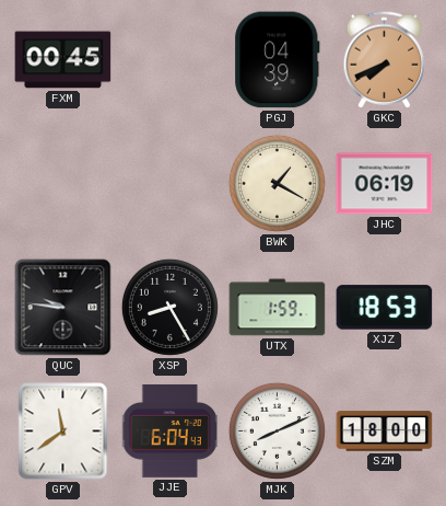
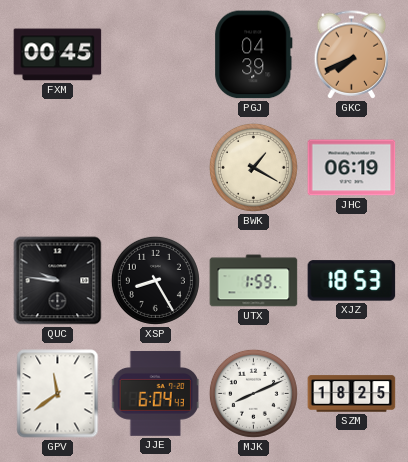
SZM: 18:00 -> 18:25 (352, 394)
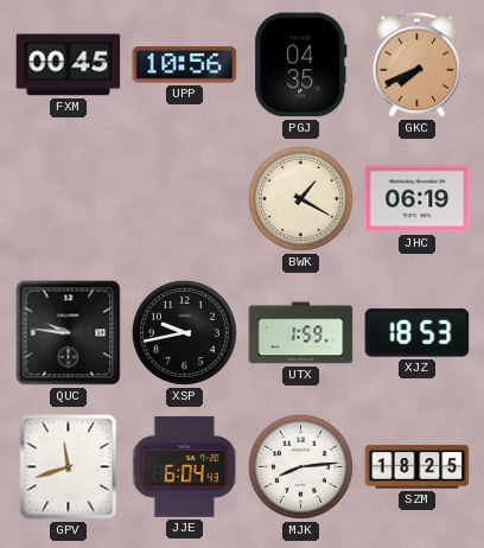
UPP: none -> 10:56 (185, 65)
PGJ: 04:39 -> 04:35 (301, 65)
XSP: 8:25 -> 9:43 (184, 332)
GPV: 11:39 -> 11:42 (69, 467)
MJK: 8:11 -> 8:14 (300, 466)
